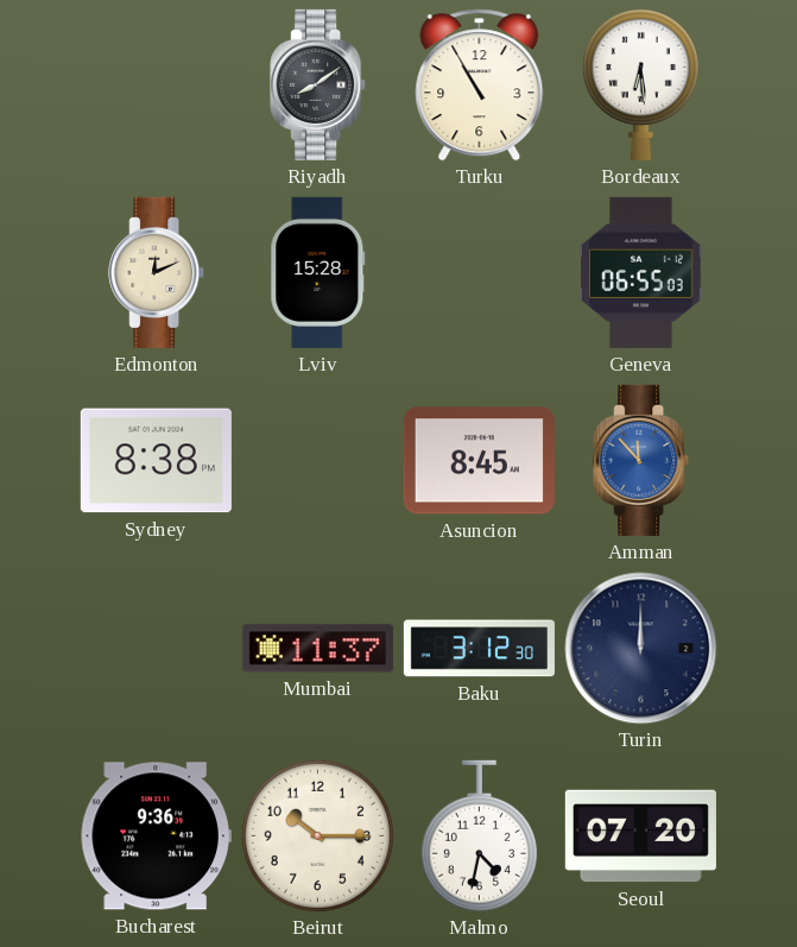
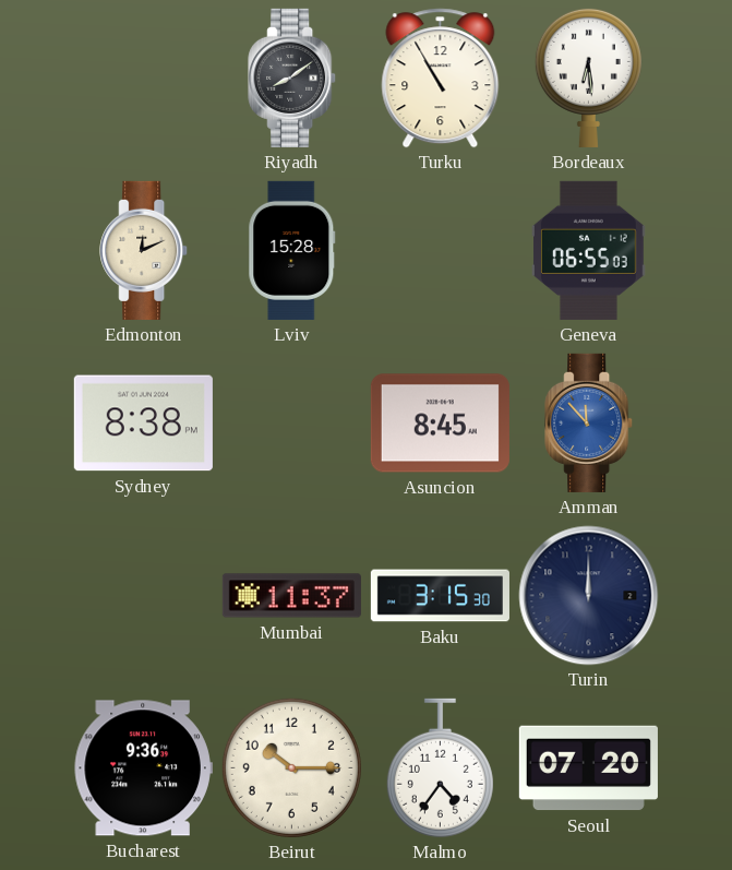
Baku: 3:12 -> 3:15 (440, 596)
Malmo: 4:32 -> 4:36 (440, 768)
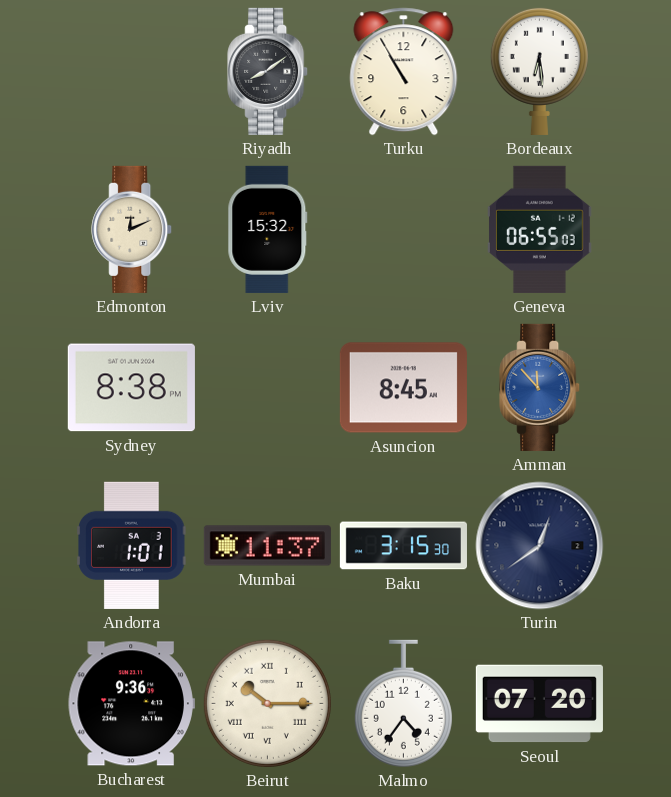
Lviv: 15:28 -> 15:32 (268, 229)
Andorra: none -> 1:01 (132, 545)
Turin: 12:00 -> 12:39 (540, 546)
Beirut numerals: Arabic -> Roman (267, 703)
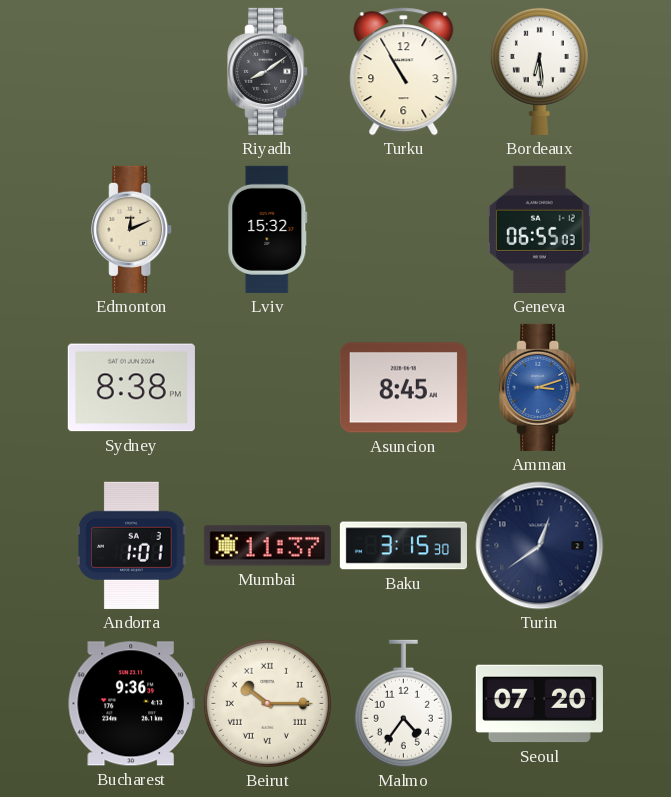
Amman: 11:53 -> 3:12 (540, 387)
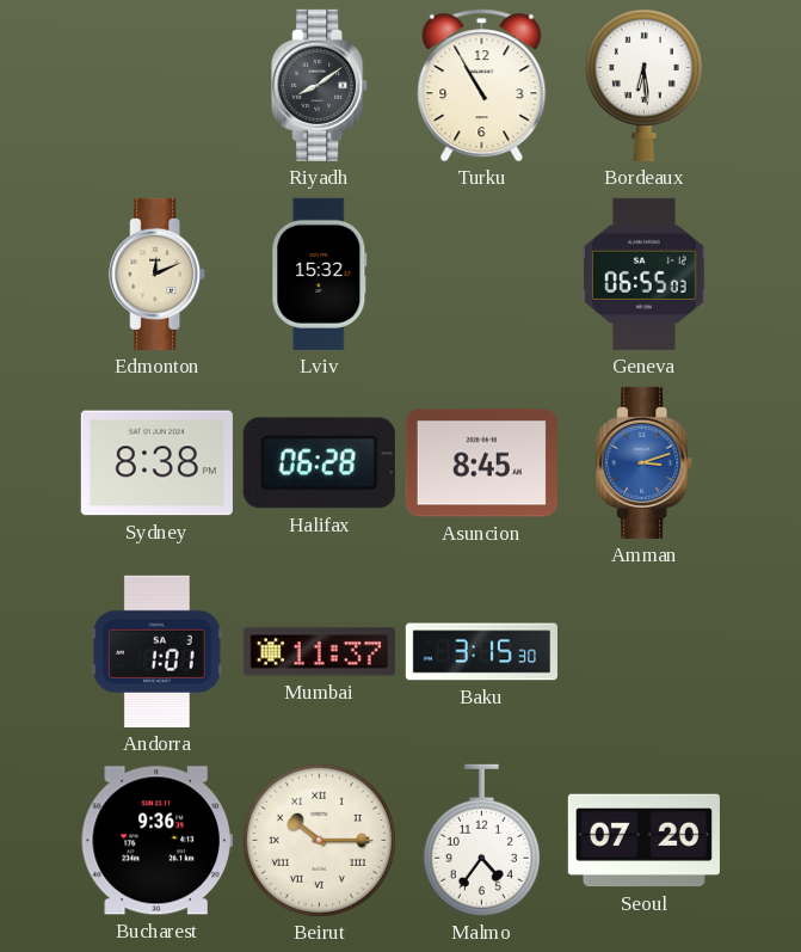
Halifax: none -> 06:28 (319, 463)
Turin: 12:39 -> none (540, 546)
